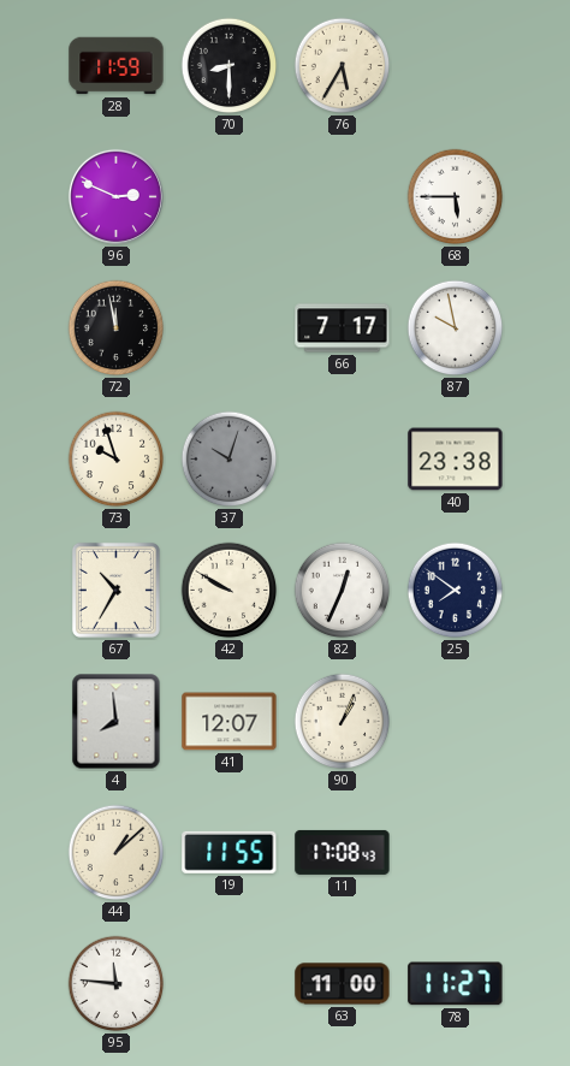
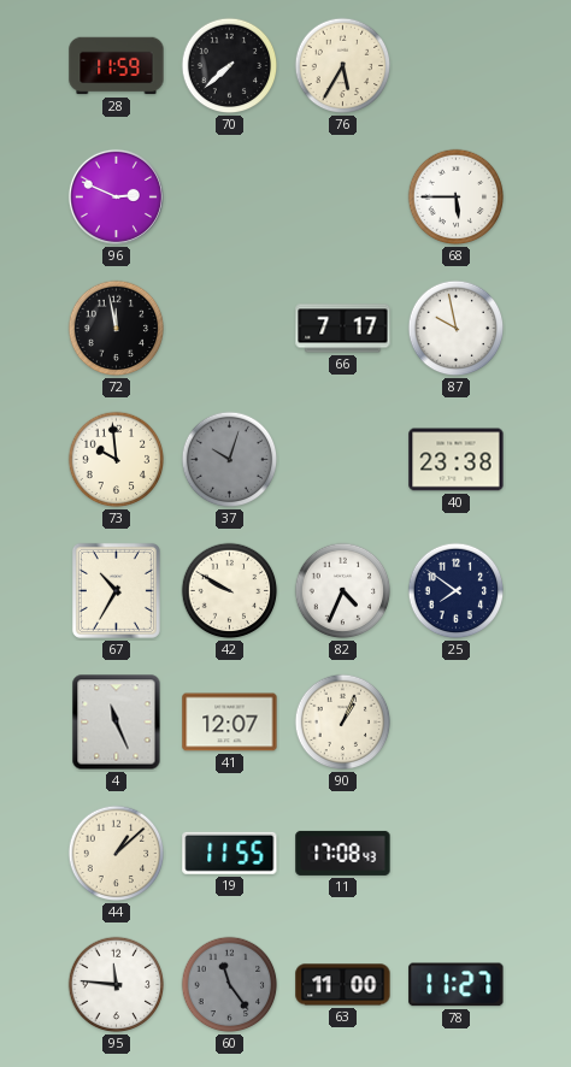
70: 8:30 -> 7:38 (230, 66)
73: 9:57 -> 9:59 (117, 460)
82: 12:34 -> 4:34 (343, 591)
4: 7:59 -> 11:26 (117, 723)
60: none -> 11:24 (230, 985)
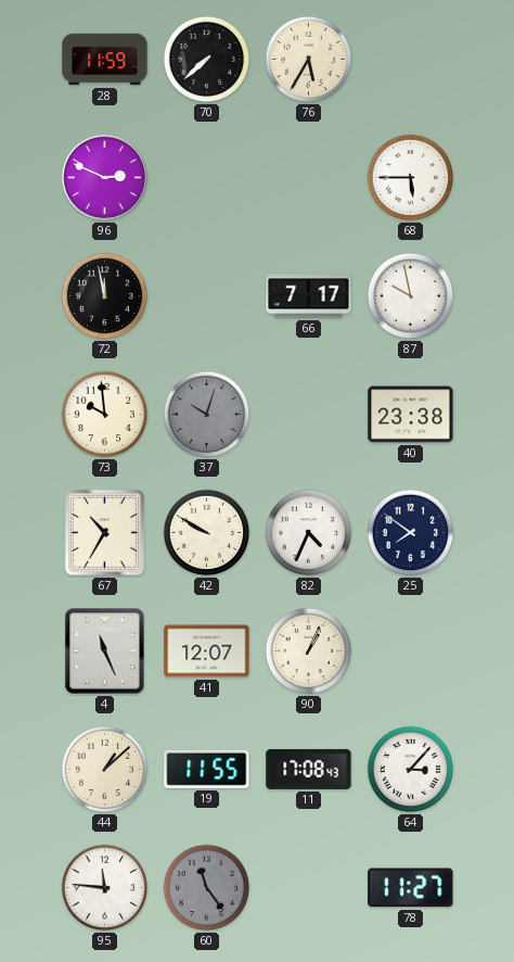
64: none -> 3:07 (411, 770)
63: 11:00 -> none (343, 985)
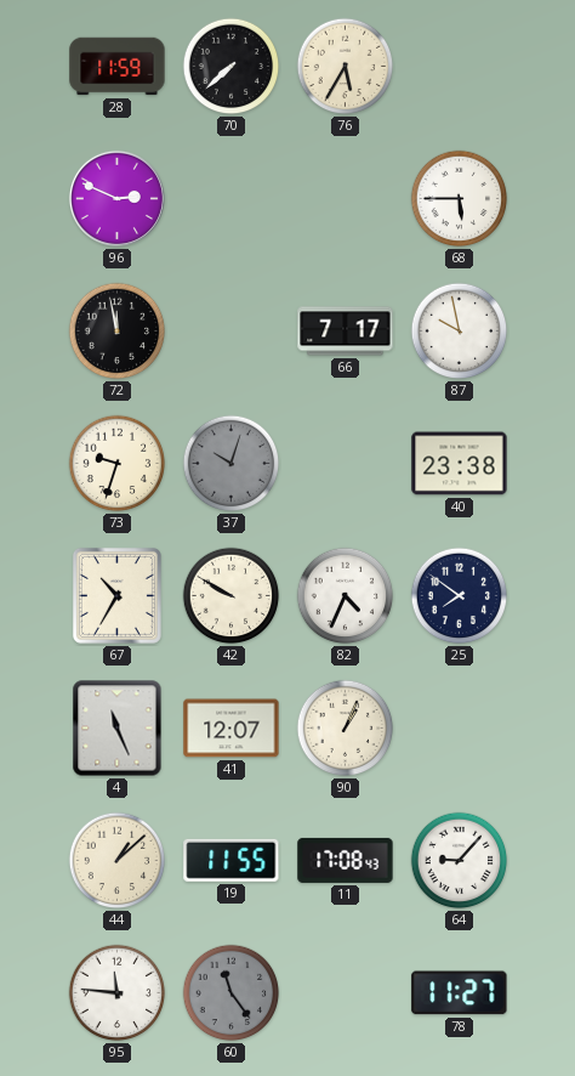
73: 9:59 -> 9:33 (118, 464)
64: 3:07 -> 9:07 (460, 861)
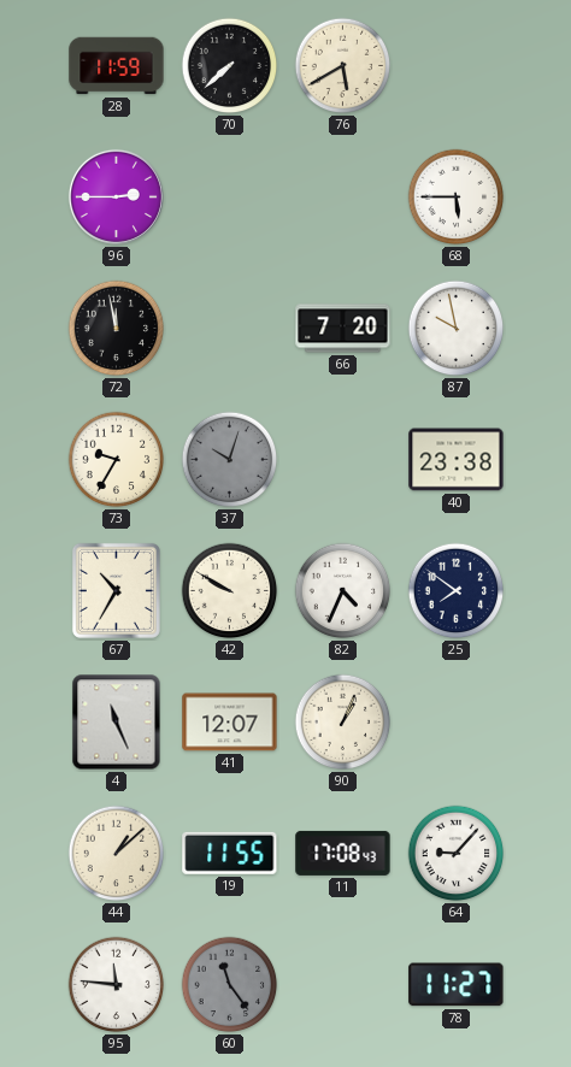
76: 5:35 -> 5:40 (343, 66)
96: 2:49 -> 2:45 (116, 196)
66: 7:17 -> 7:20 (343, 329)
73: 9:33 -> 9:35 (117, 460)
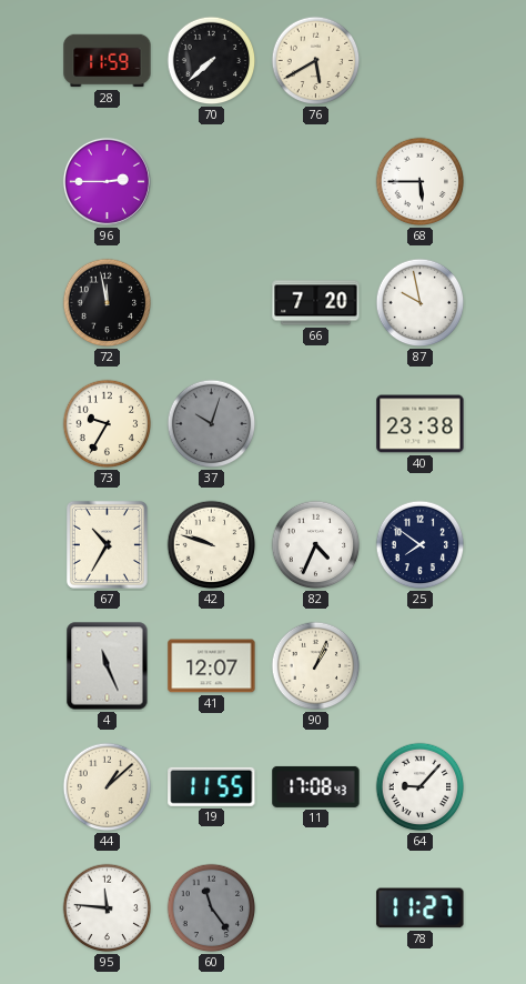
42: 9:50 -> 9:48 (212, 545)
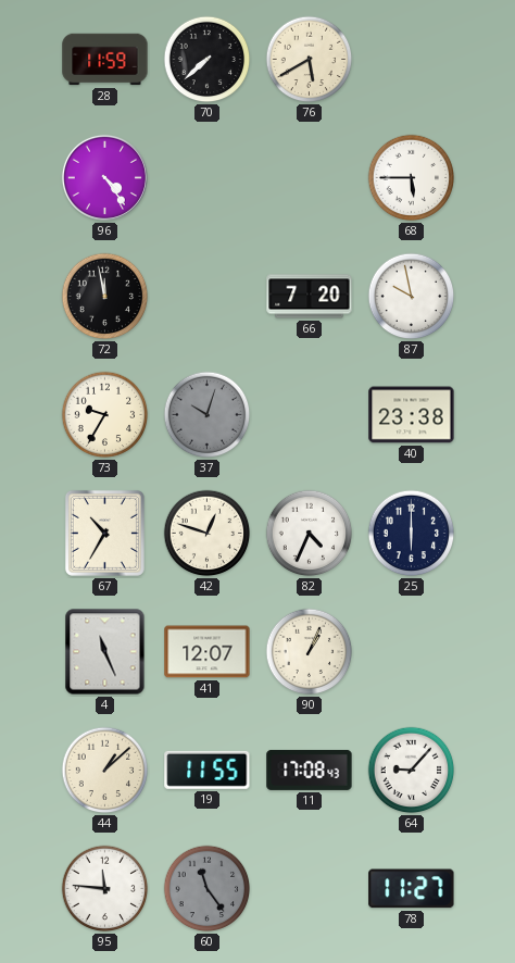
96: 2:45 -> 4:24 (104, 177)
42: 9:48 -> 12:48 (208, 534)
25: 7:51 -> 6:00 (412, 534)
